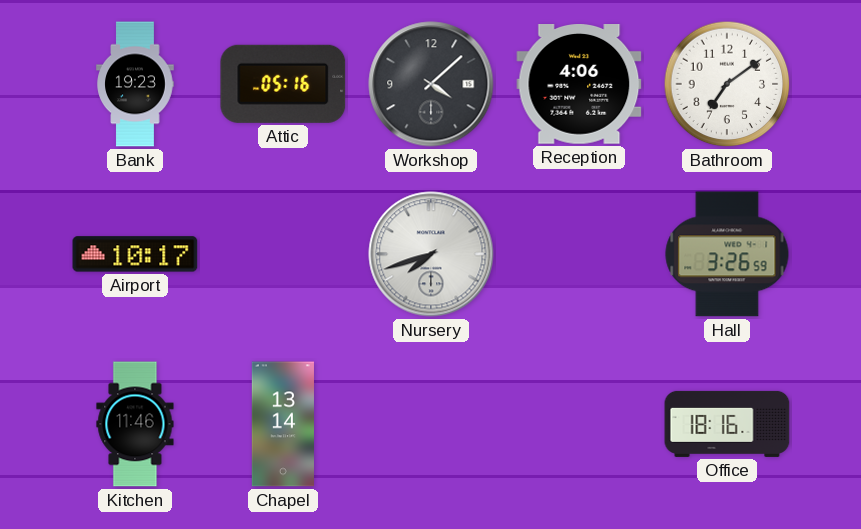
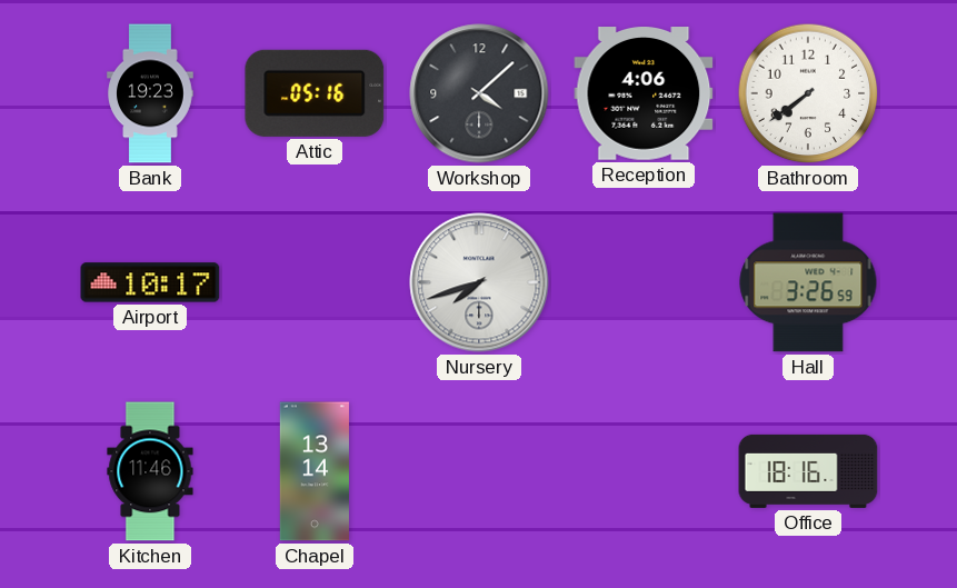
Bathroom: 7:09 -> 7:39 (808, 93)
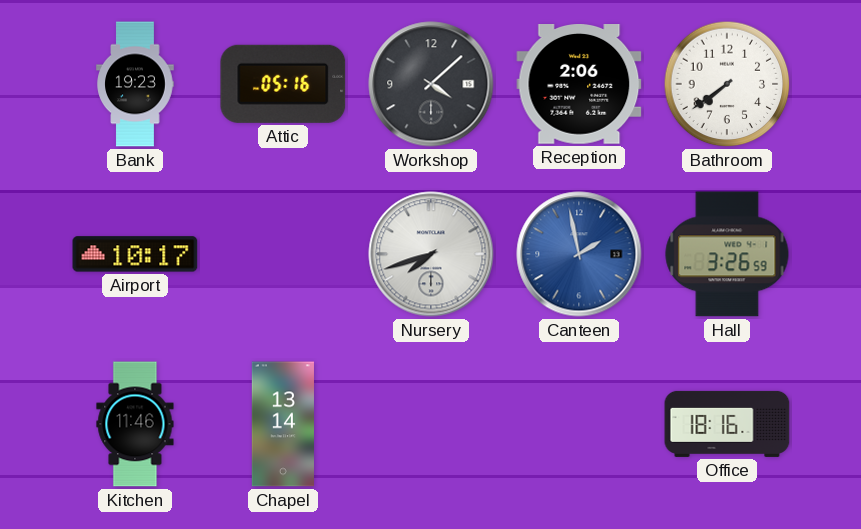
Reception: 4:06 -> 2:06 (579, 85)
Canteen: none -> 1:58 (579, 254)
